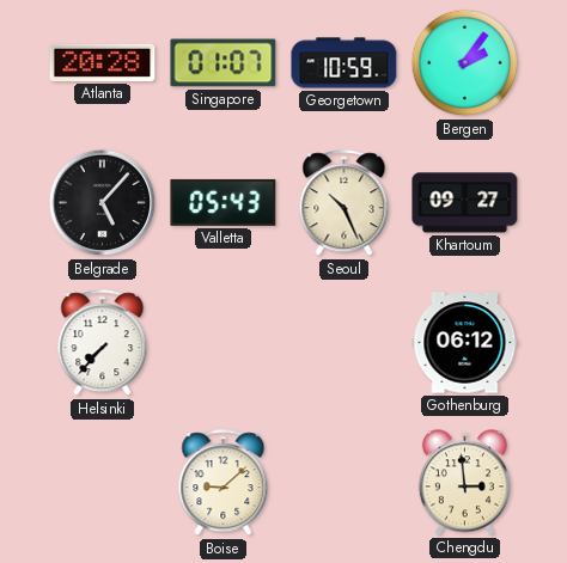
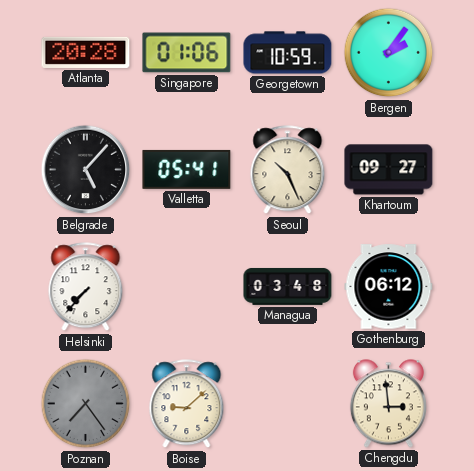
Singapore: 01:07 -> 01:06 (187, 53)
Valletta: 05:43 -> 05:41 (187, 169)
Managua: none -> 03:48 (288, 286)
Poznan: none -> 7:24 (86, 404)
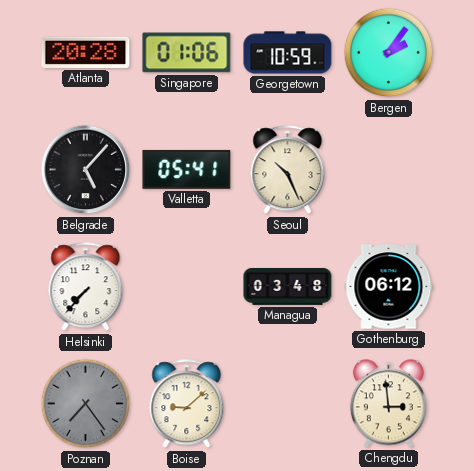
Khartoum: 09:27 -> none (389, 170)
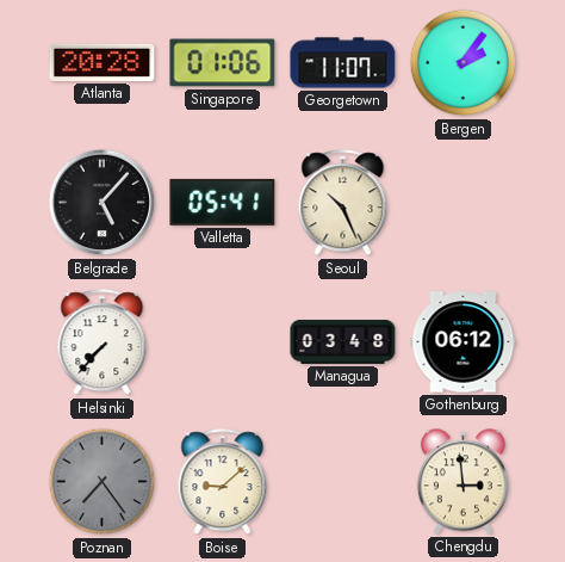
Georgetown: 10:59 -> 11:07 (343, 63)
